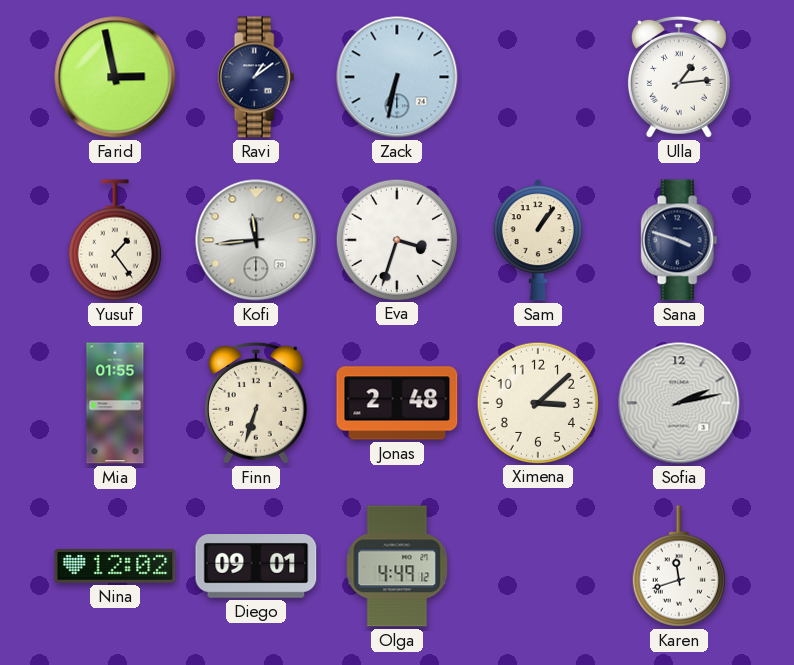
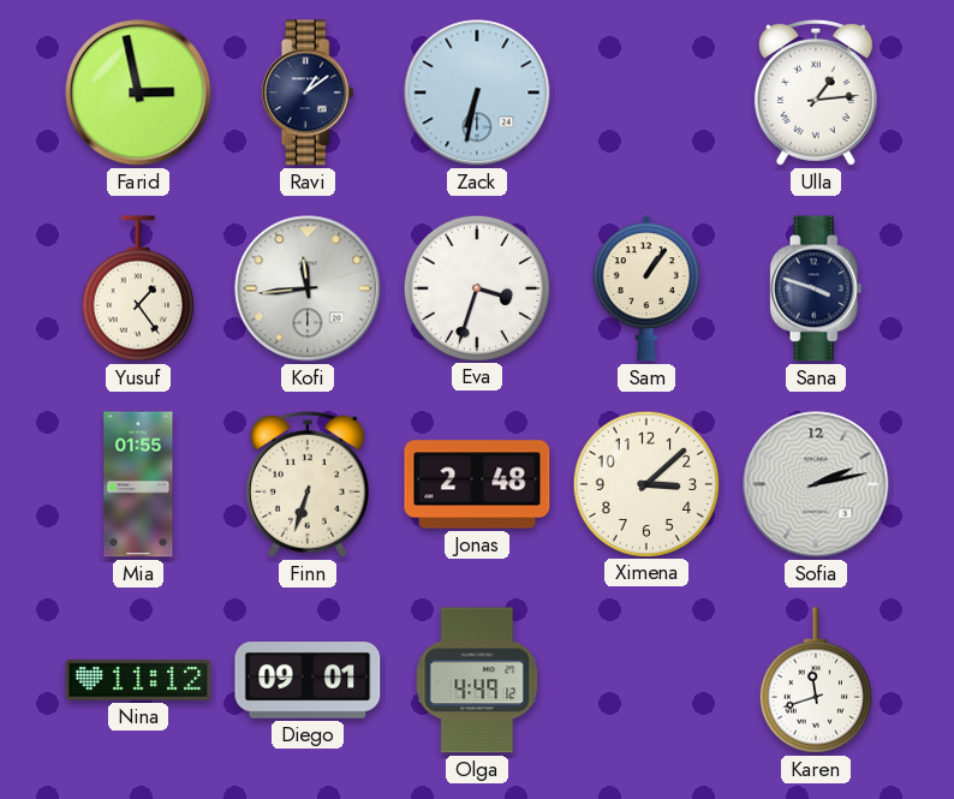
Nina: 12:02 -> 11:12 (138, 681)
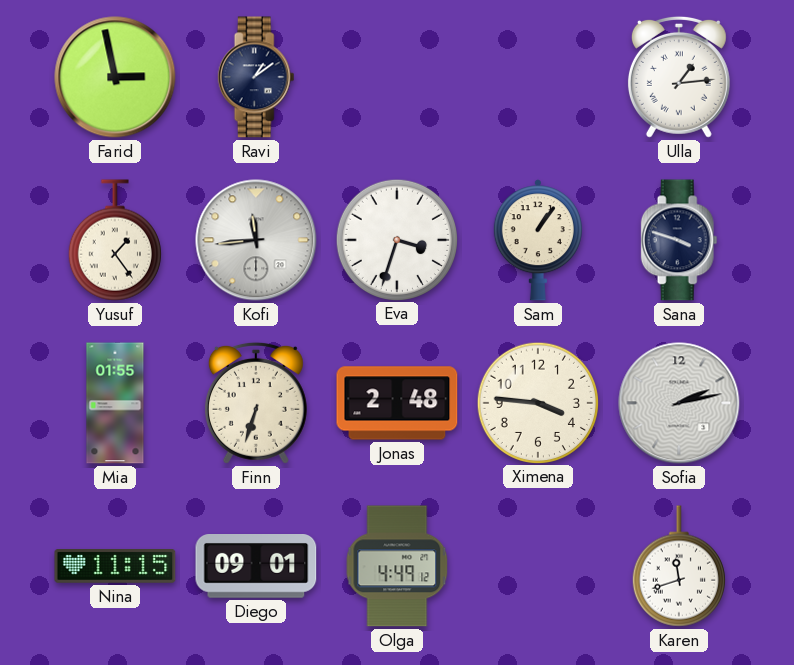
Zack: 6:32 -> none (477, 93)
Ximena: 3:08 -> 3:46 (537, 402)
Nina: 11:12 -> 11:15 (115, 567)
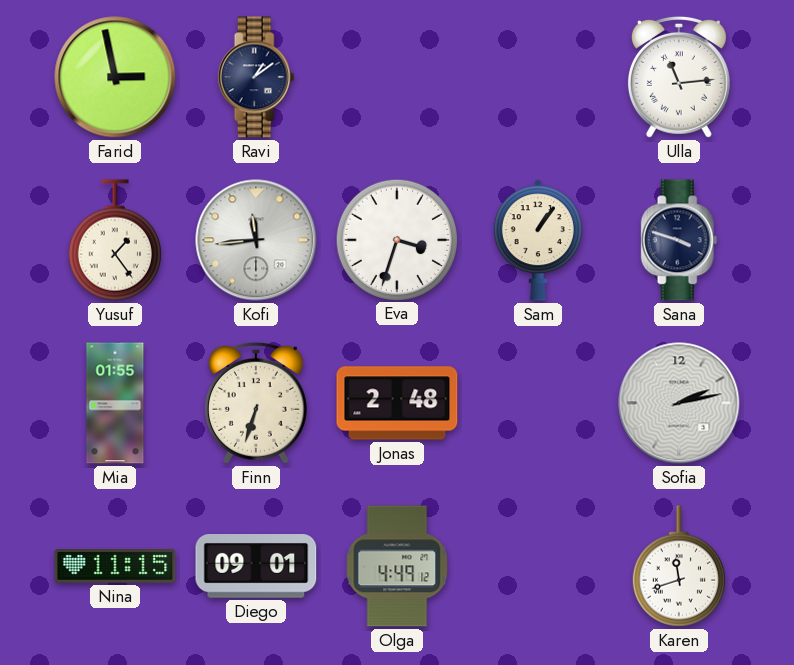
Ulla: 1:14 -> 11:14 (679, 77)
Ximena: 3:46 -> none (537, 402)
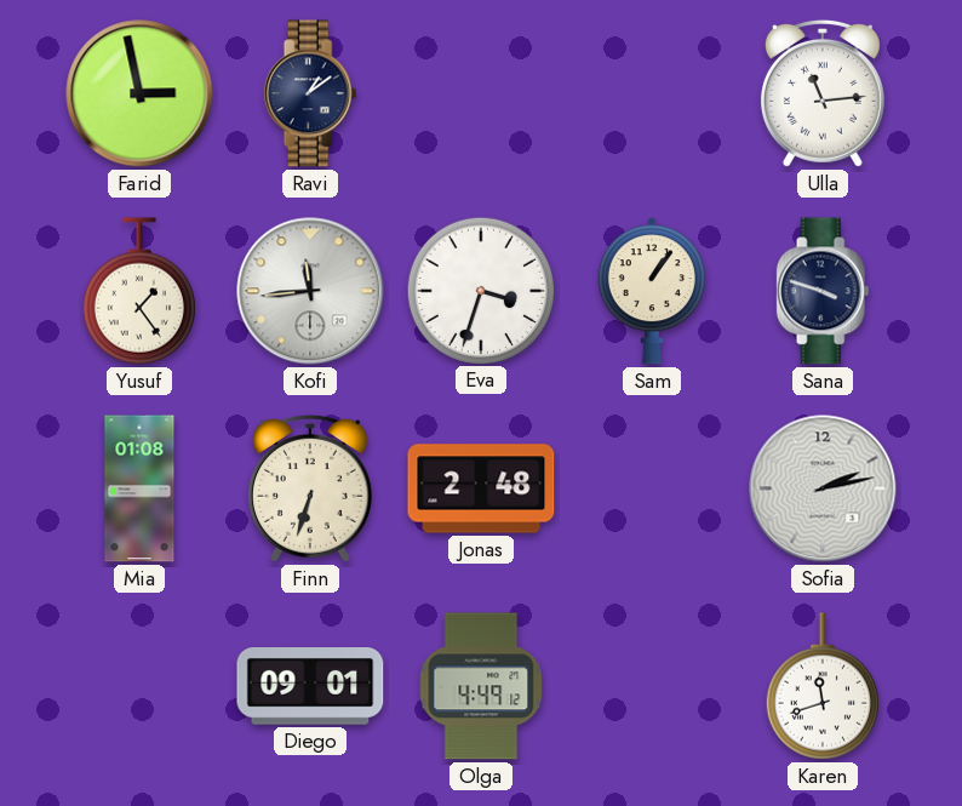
Mia: 01:55 -> 01:08 (139, 488)
Nina: 11:15 -> none (115, 567)
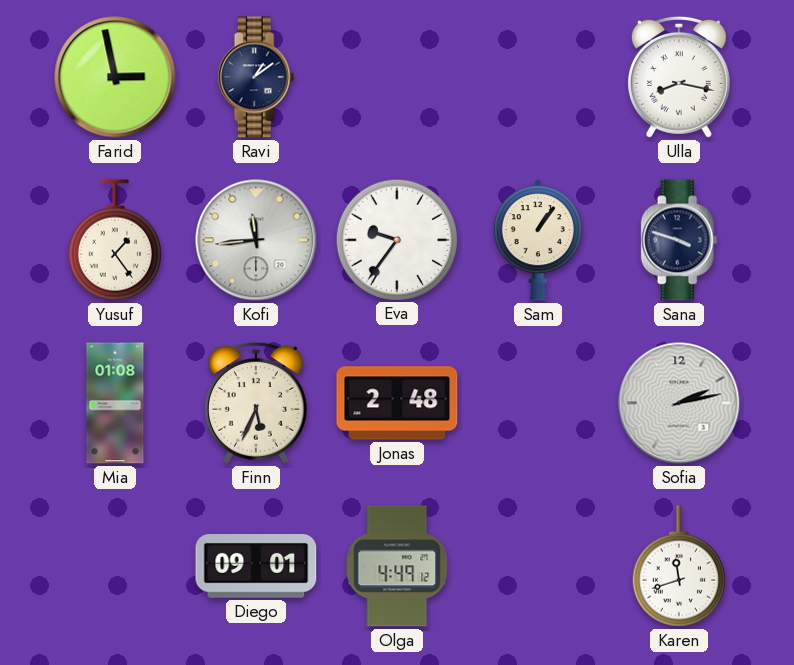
Ulla: 11:14 -> 8:17 (679, 77)
Eva: 3:33 -> 9:36 (396, 239)
Finn: 6:33 -> 5:34 (256, 403)
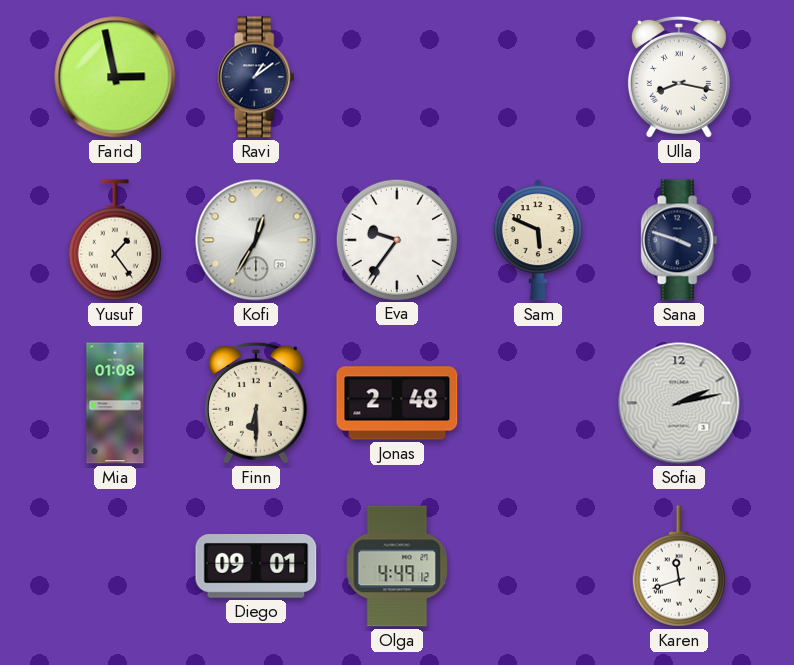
Kofi: 11:44 -> 12:35 (256, 240)
Sam: 1:06 -> 5:49 (538, 240)
Finn: 5:34 -> 6:30 (256, 403)
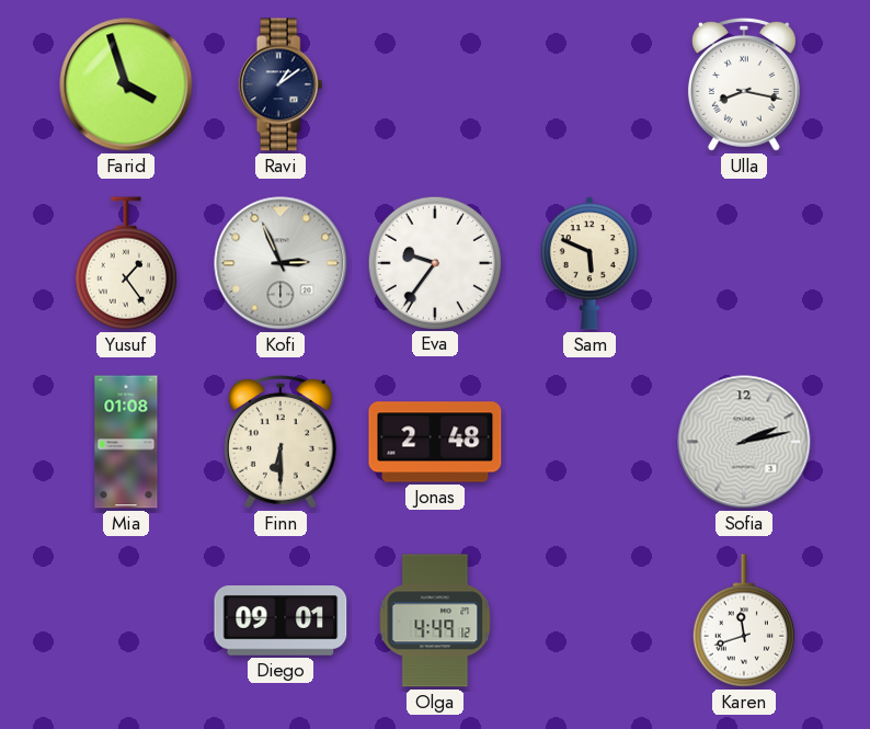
Farid: 2:58 -> 3:57 (126, 84)
Kofi: 12:35 -> 2:56 (281, 263)
Sana: 3:48 -> none (679, 240)
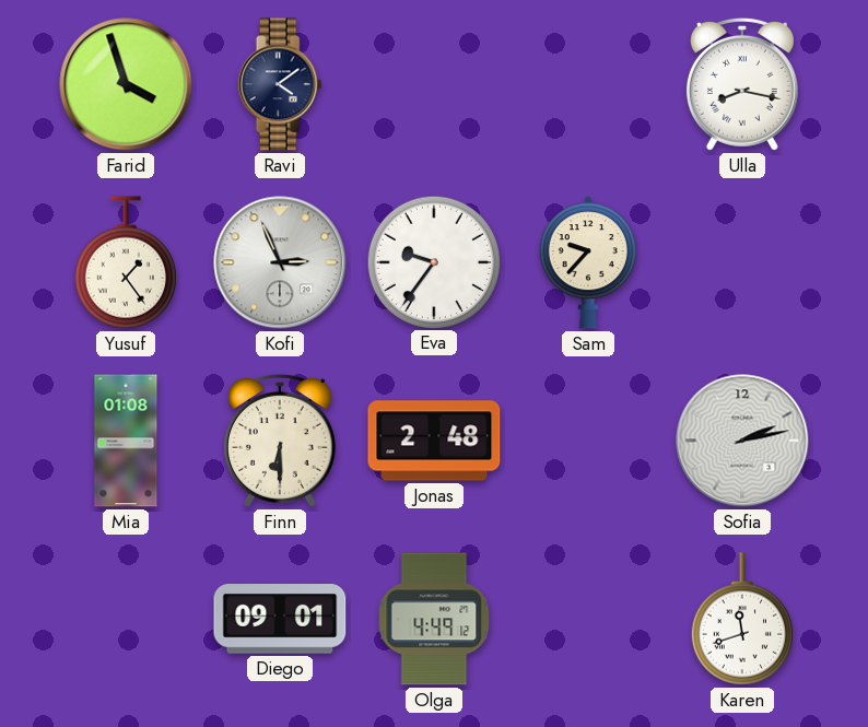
Ravi: 1:09 -> 4:09 (280, 84)
Sam: 5:49 -> 9:37 (588, 262)
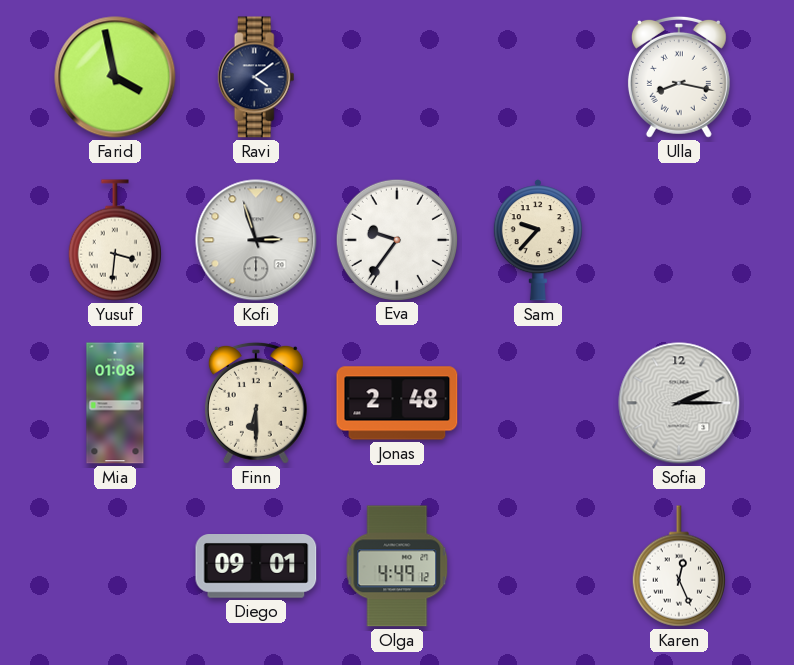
Farid: 3:57 -> 3:58 (115, 77)
Yusuf: 1:24 -> 3:31 (115, 240)
Kofi: 2:56 -> 2:57 (256, 240)
Sofia: 2:13 -> 2:15 (679, 403)
Karen: 11:42 -> 12:26 (679, 566)
